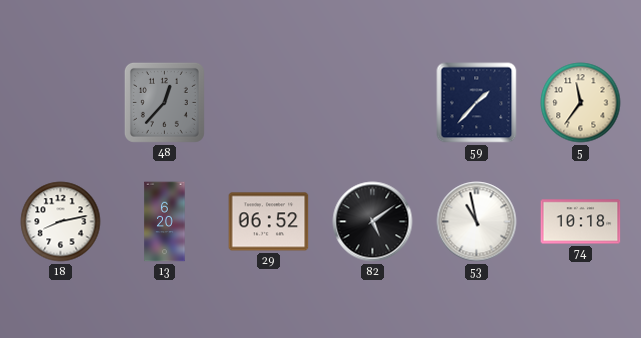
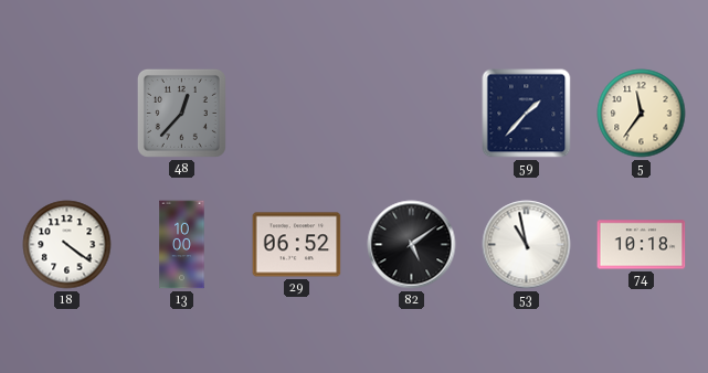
18: 8:13 -> 4:21 (67, 245)
13: 6:20 -> 10:00 (182, 245)
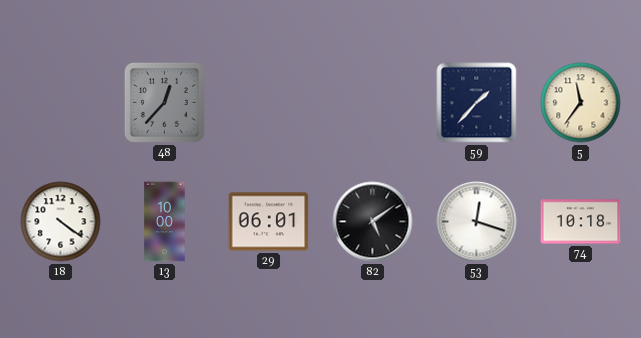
29: 06:52 -> 06:01 (269, 222)
53: 10:58 -> 12:18 (477, 222)
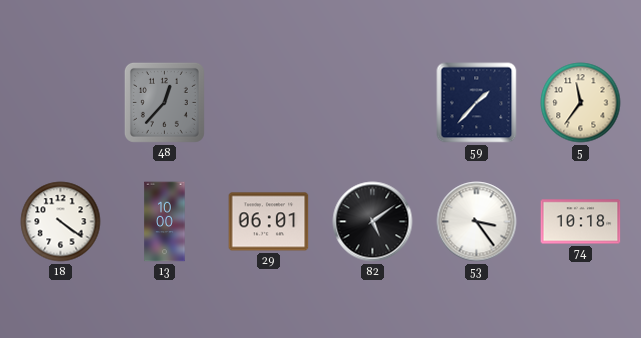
53: 12:18 -> 3:24 (477, 222)
